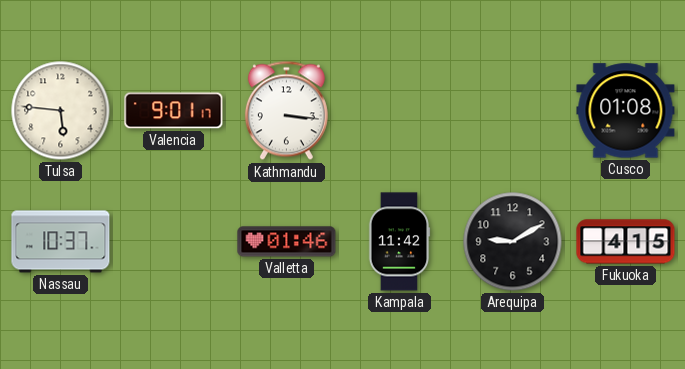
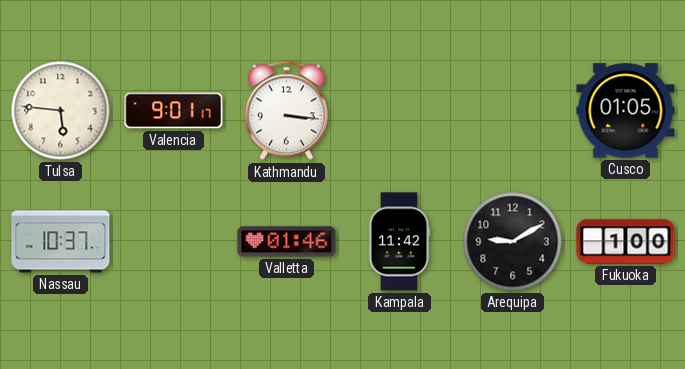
Cusco: 01:08 -> 01:05 (626, 111)
Fukuoka: 4:15 -> 1:00 (626, 242)
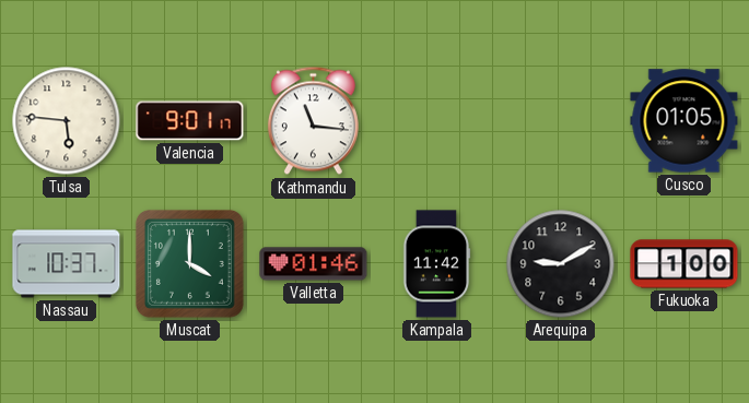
Kathmandu: 3:16 -> 11:16 (313, 121)
Muscat: none -> 4:00 (189, 263)
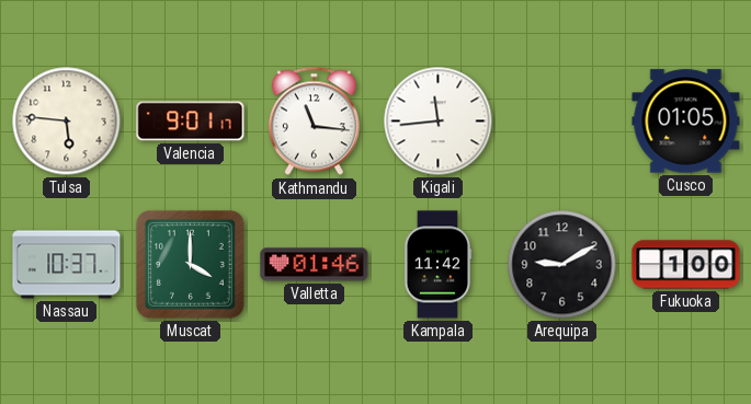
Kigali: none -> 11:44 (439, 122)
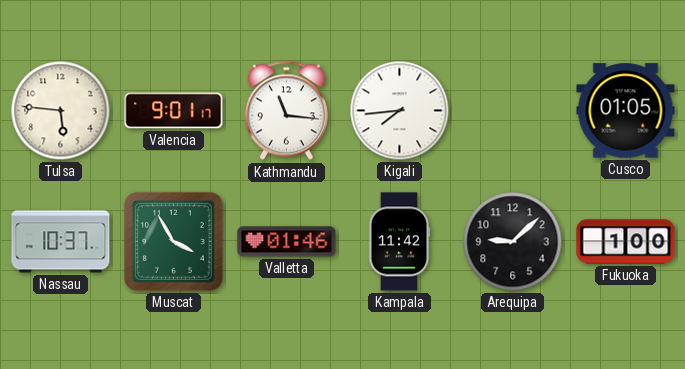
Kigali: 11:44 -> 7:44 (400, 111)
Muscat: 4:00 -> 3:55 (173, 241)
Arequipa: 9:10 -> 9:08 (513, 242)
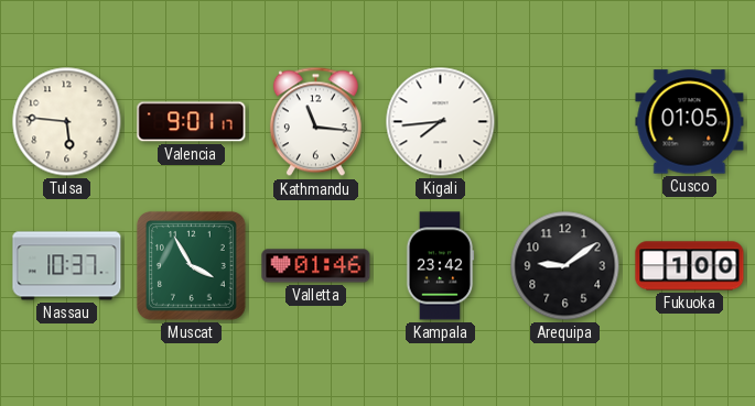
Kampala: 11:42 -> 23:42 (440, 266)
Arequipa: 9:08 -> 9:09 (565, 266)
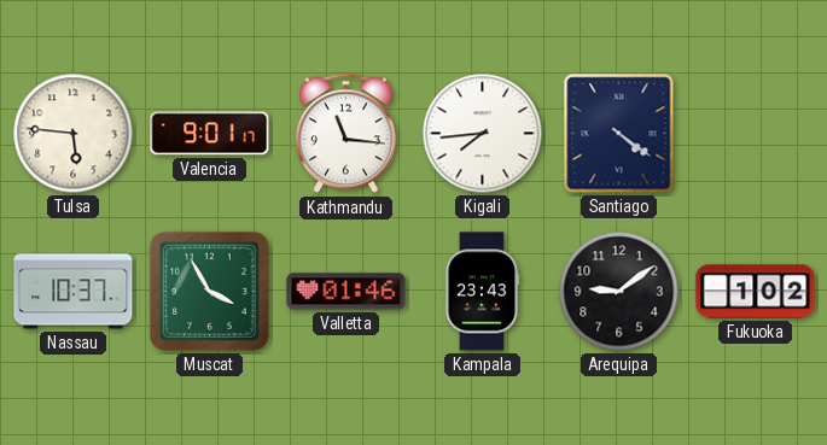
Santiago: none -> 4:21 (619, 134)
Cusco: 01:05 -> none (690, 122)
Kampala: 23:42 -> 23:43 (482, 292)
Fukuoka: 1:00 -> 1:02 (756, 292)
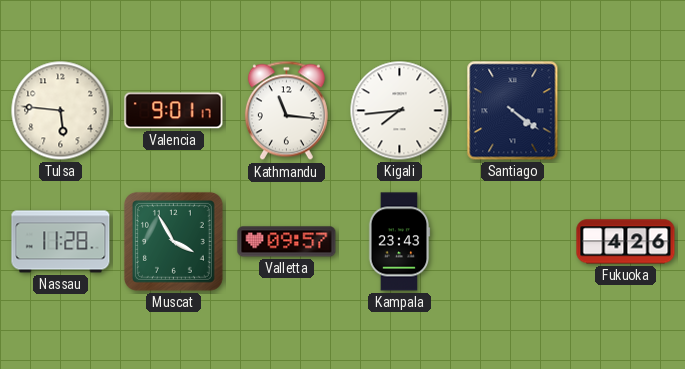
Nassau: 10:37 -> 11:28 (61, 242)
Valletta: 01:46 -> 09:57 (287, 242)
Arequipa: 9:09 -> none (619, 292)
Fukuoka: 1:02 -> 4:26 (626, 242)
